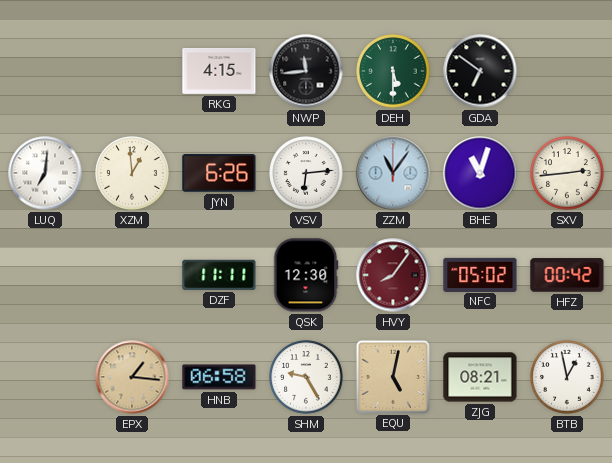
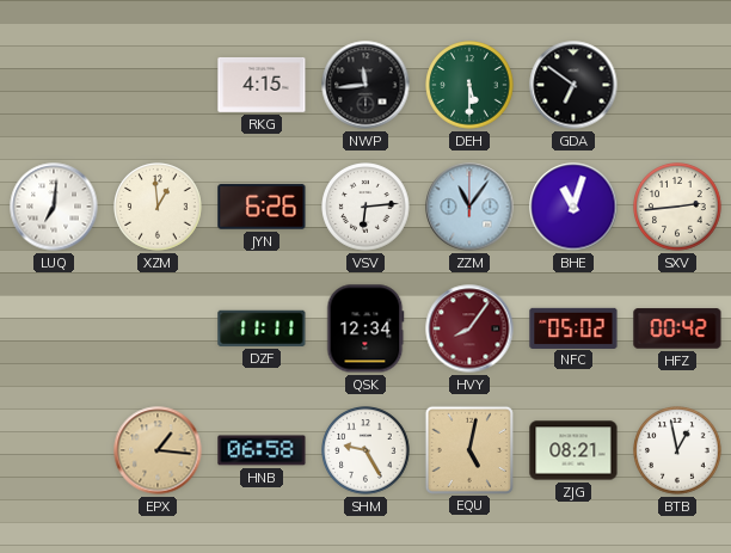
QSK: 12:30 -> 12:34 (365, 328)
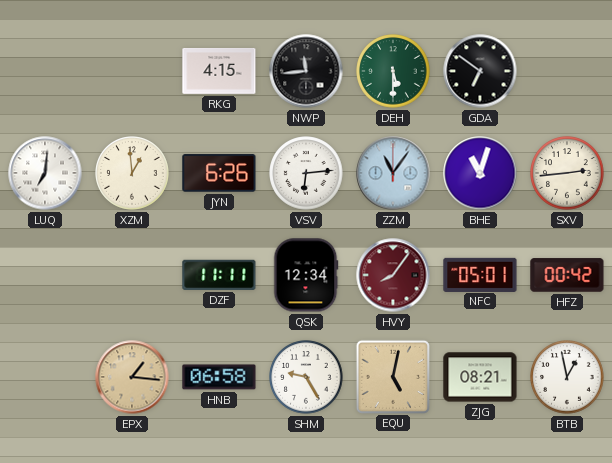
NFC: 05:02 -> 05:01 (480, 274)
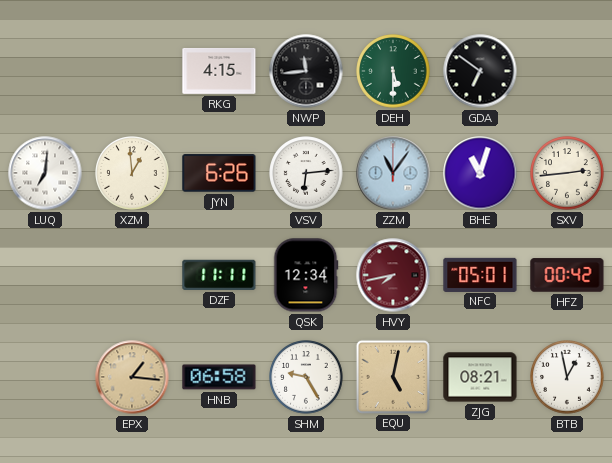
HVY: 8:06 -> 7:43 (393, 275)
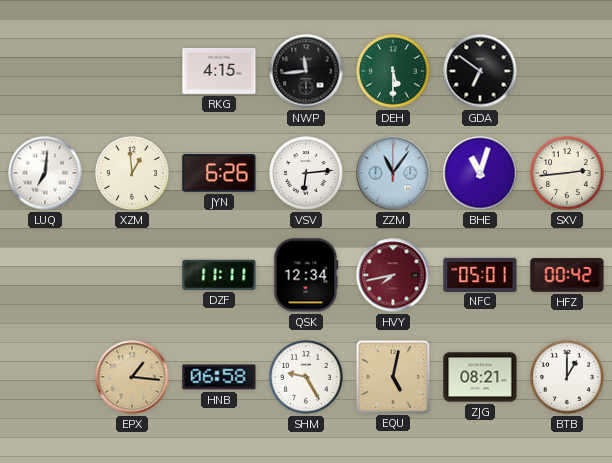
BTB: 12:58 -> 1:00 (567, 377)
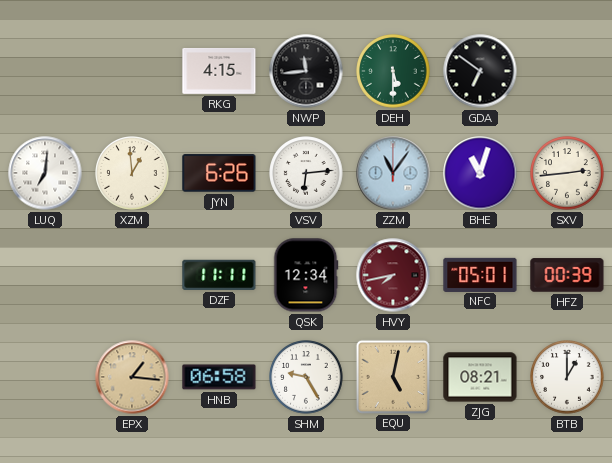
HFZ: 00:42 -> 00:39 (567, 275)
